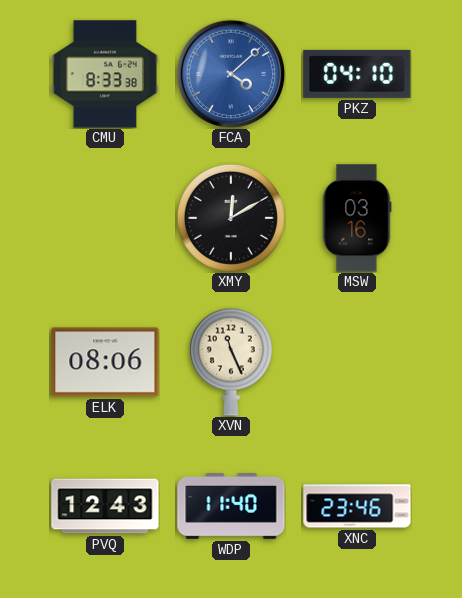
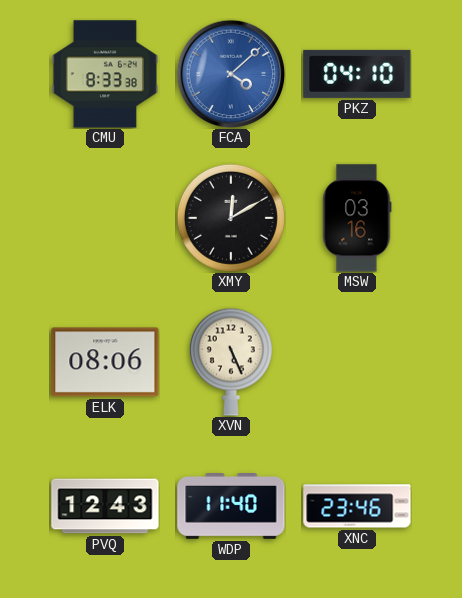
XVN: 11:26 -> 5:26 (231, 362)
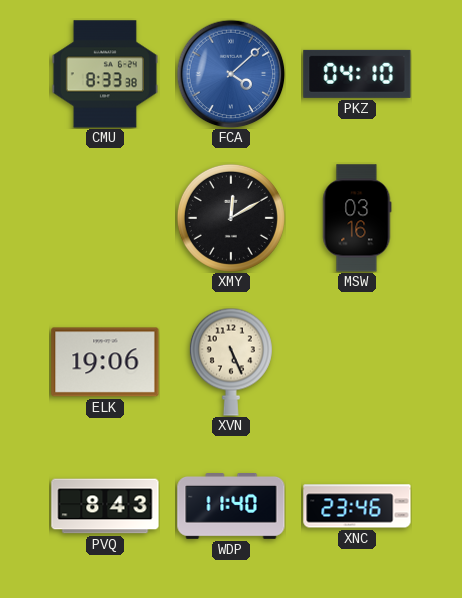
ELK: 08:06 -> 19:06 (105, 362)
PVQ: 12:43 -> 8:43 (105, 506)
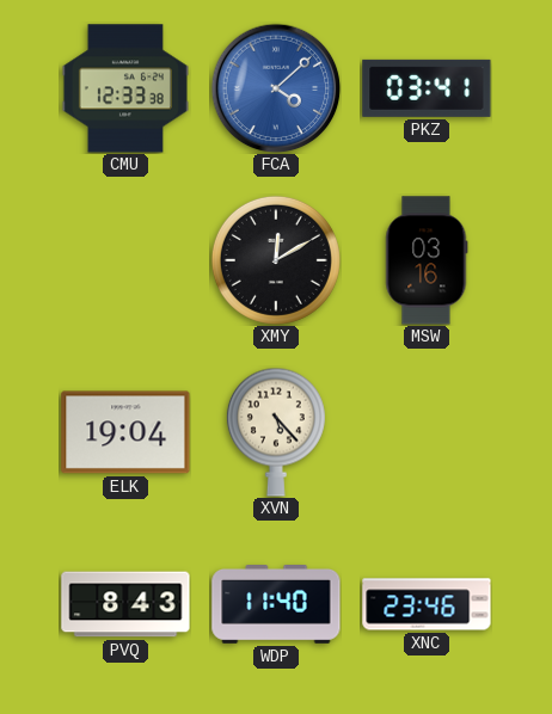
CMU: 8:33 -> 12:33 (125, 88)
PKZ: 04:10 -> 03:41 (427, 88)
ELK: 19:06 -> 19:04 (125, 432)
XVN: 5:26 -> 5:23 (276, 432)
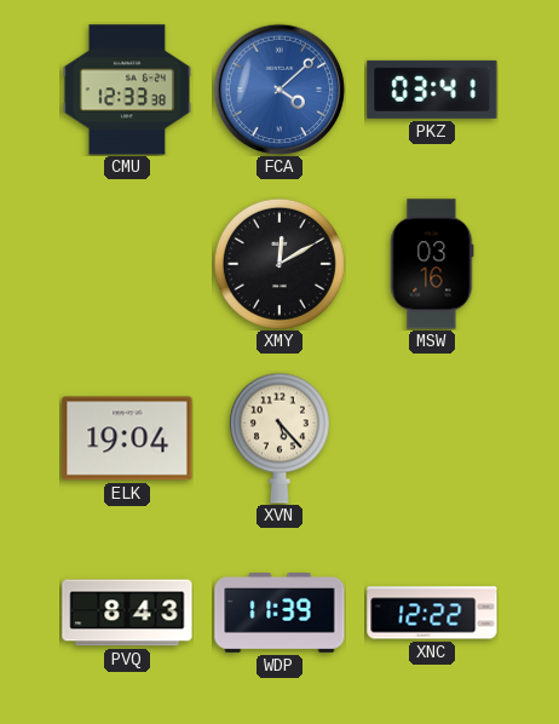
WDP: 11:40 -> 11:39 (279, 614)
XNC: 23:46 -> 12:22 (432, 613)
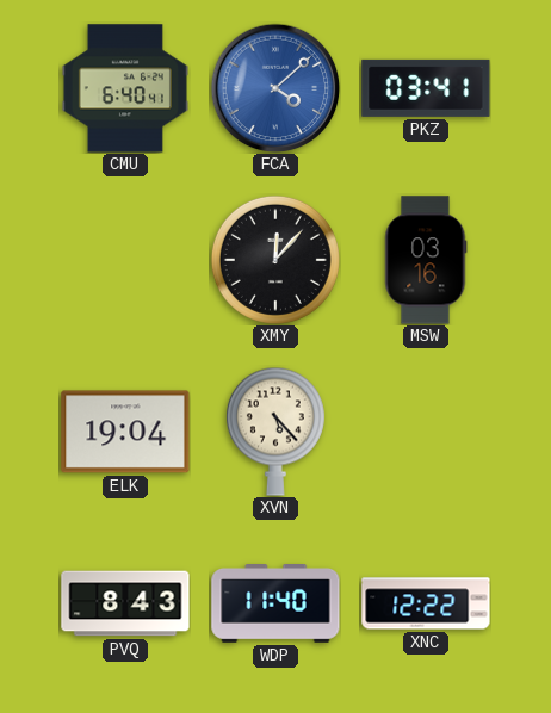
CMU: 12:33 -> 6:40 (125, 88)
XMY: 12:10 -> 12:07 (275, 260)
WDP: 11:39 -> 11:40 (275, 604)
